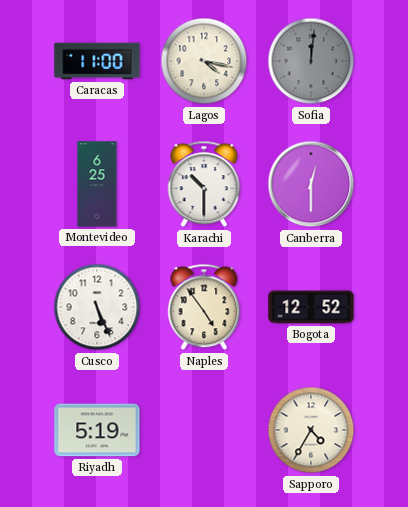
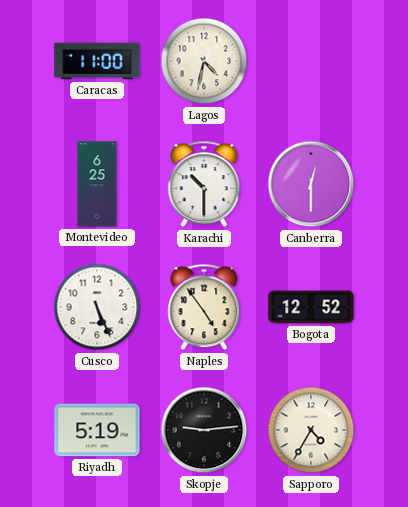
Lagos: 4:17 -> 4:32 (204, 61)
Sofia: 12:01 -> none (311, 61)
Skopje: none -> 9:14 (204, 430)
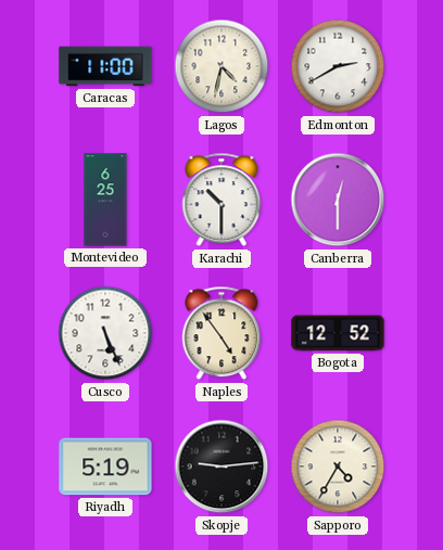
Edmonton: none -> 2:40 (338, 66)
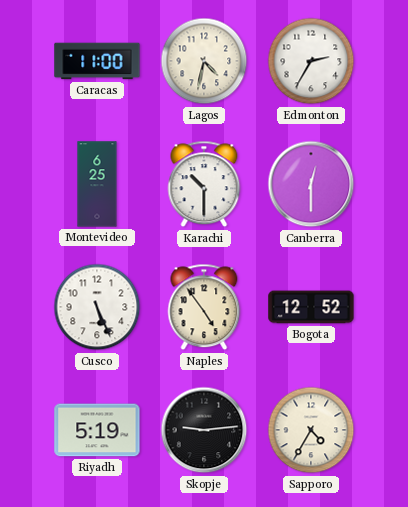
Edmonton: 2:40 -> 2:35 (311, 61)
